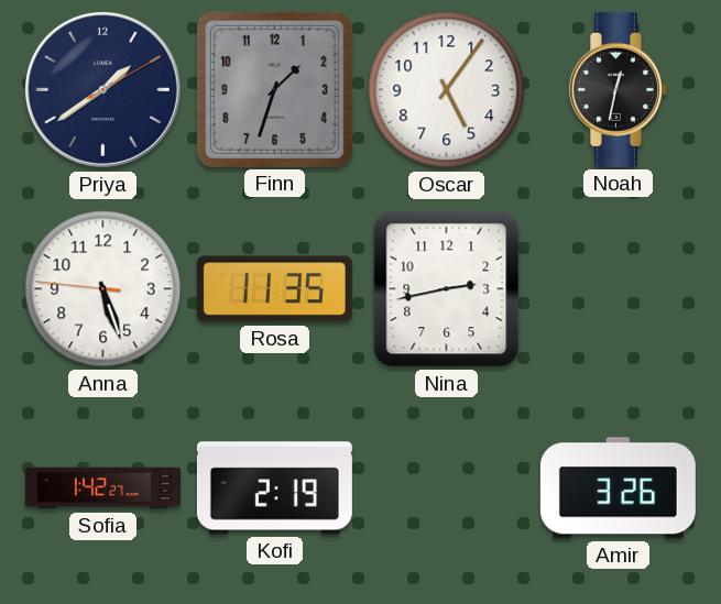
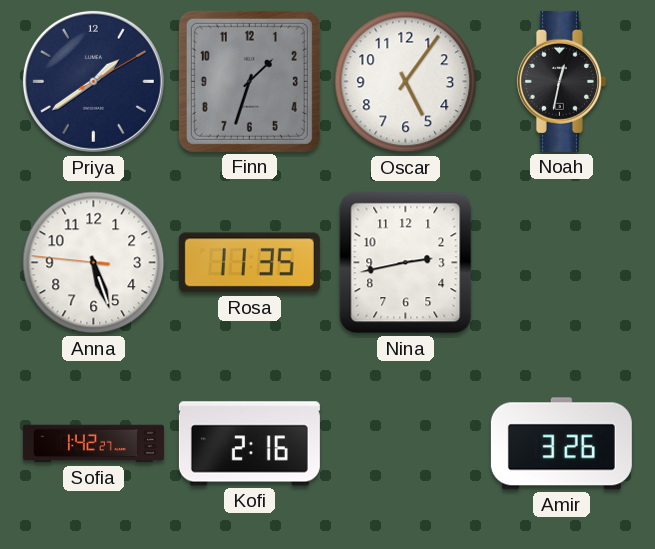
Kofi: 2:19 -> 2:16 (249, 444)
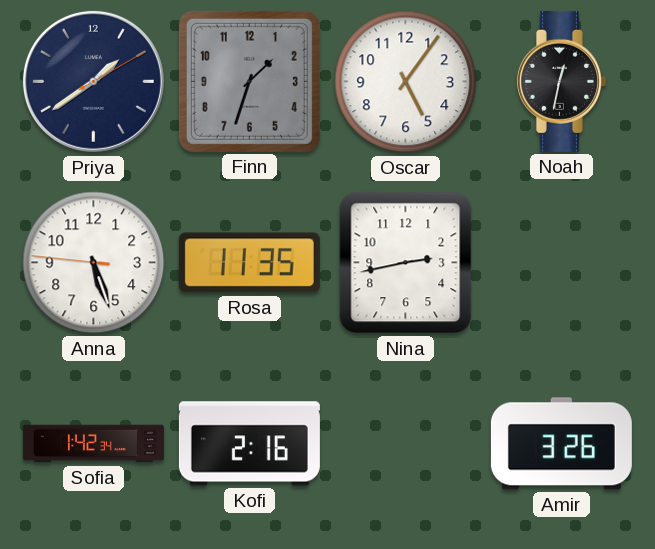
Sofia: 1:42:27 -> 1:42:34 (93, 444)
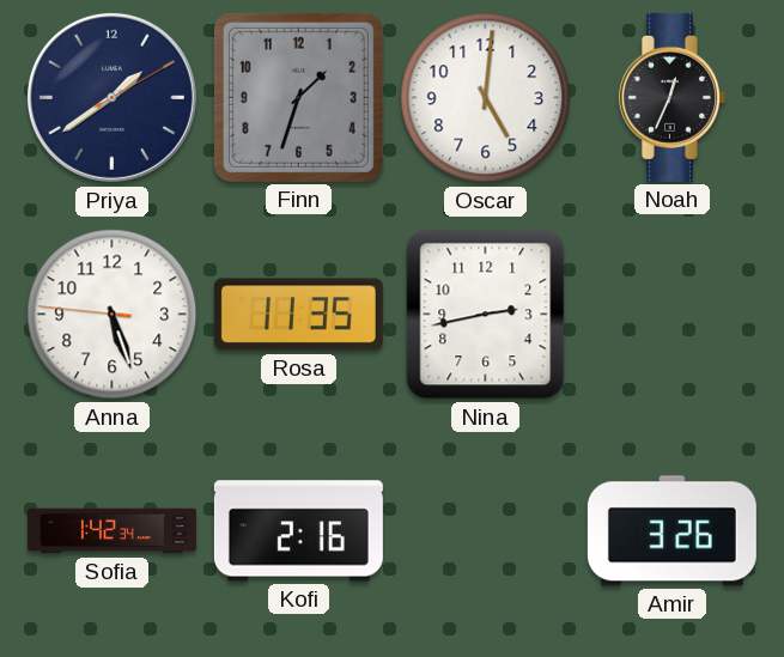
Oscar: 5:06 -> 5:01 (486, 98)
Noah: 12:32 -> 12:34 (671, 97)
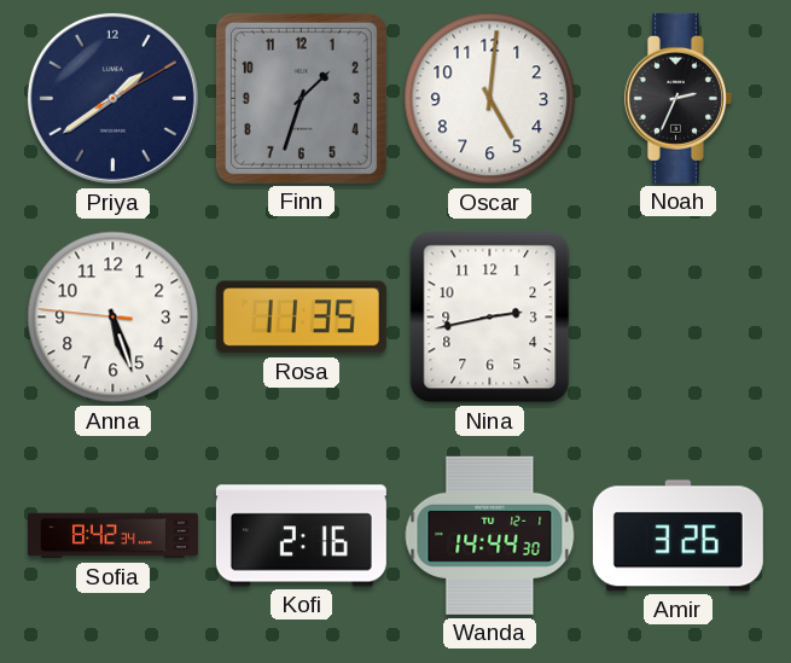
Noah: 12:34 -> 2:34 (677, 98)
Sofia: 1:42 -> 8:42 (112, 536)
Wanda: none -> 14:44 (490, 535)
